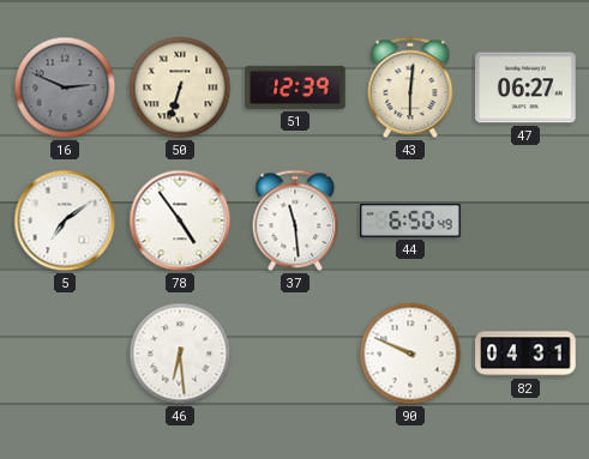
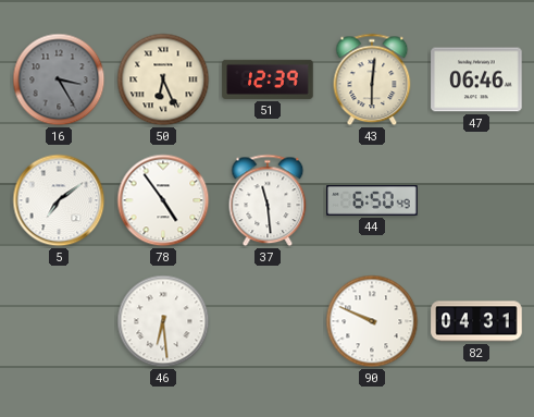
16: 2:49 -> 3:25 (59, 79)
50: 6:33 -> 6:26 (163, 79)
47: 06:27 -> 06:46 (476, 79)
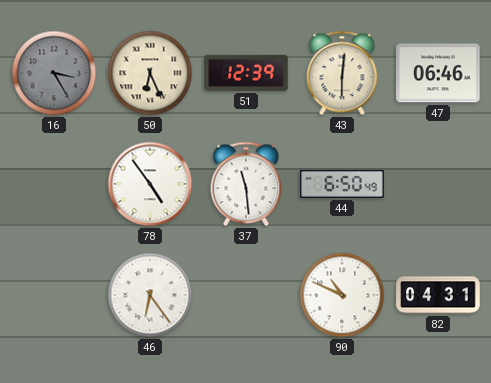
5: 7:09 -> none (59, 200)
46: 6:29 -> 6:24 (150, 295)
90: 9:49 -> 10:49 (342, 295)
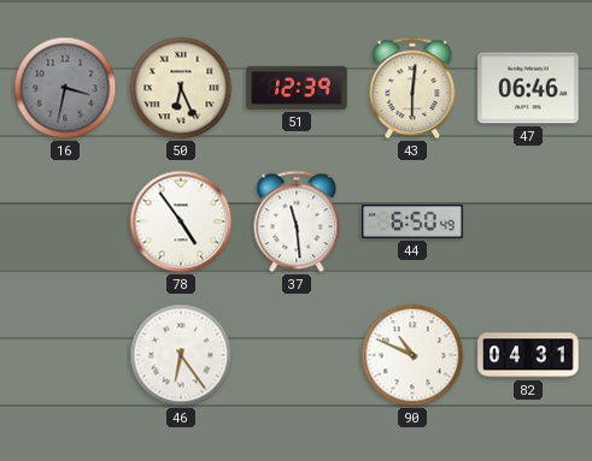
16: 3:25 -> 3:32 (65, 88)
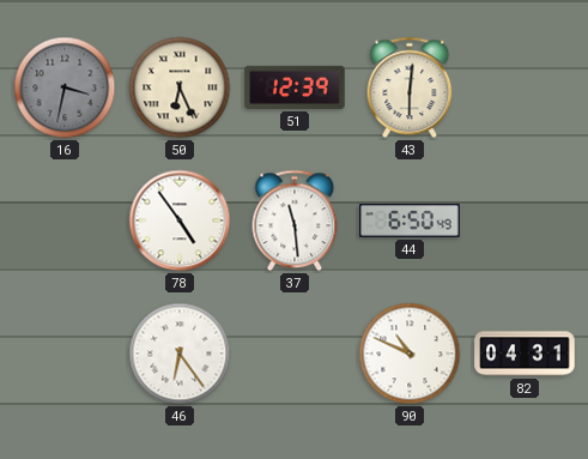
47: 06:46 -> none (528, 88)
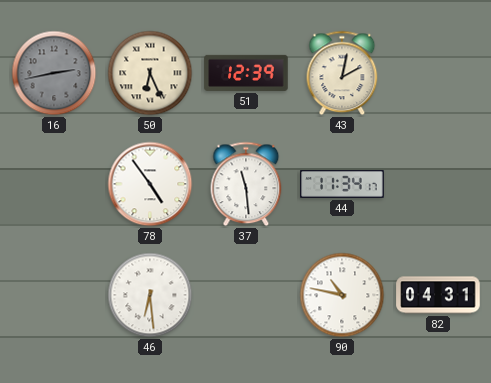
16: 3:32 -> 2:43 (54, 73)
43: 6:01 -> 2:02 (342, 73)
44: 6:50 -> 11:34 (342, 185)
46: 6:24 -> 6:29 (150, 295)
90: 10:49 -> 10:47 (342, 295)
